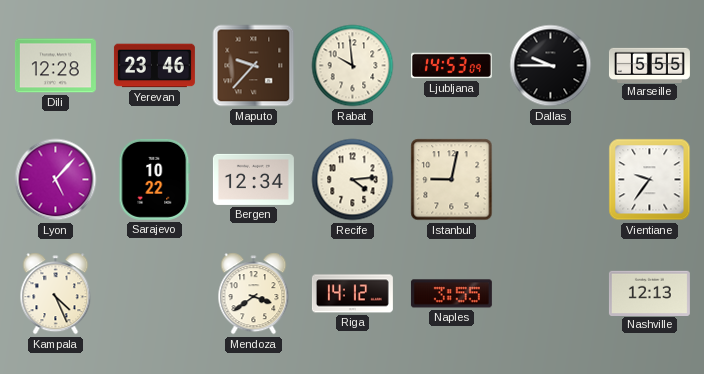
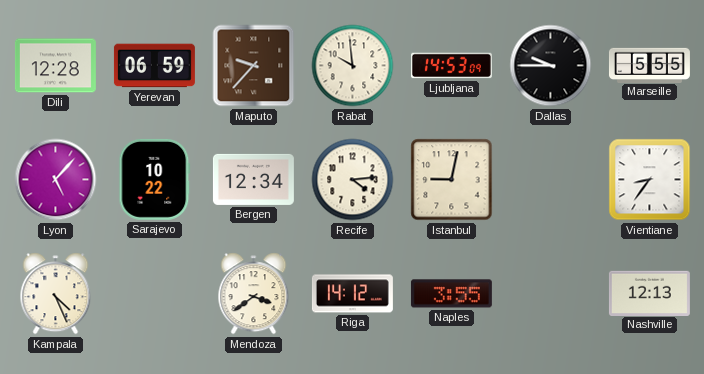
Yerevan: 23:46 -> 06:59 (154, 66)
Vientiane: 9:36 -> 8:36 (650, 180)
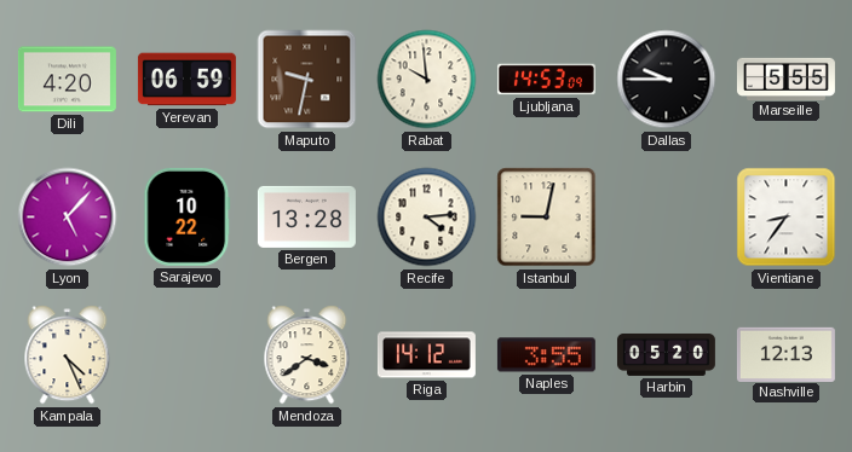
Dili: 12:28 -> 4:20 (67, 80)
Maputo: 9:37 -> 9:32 (307, 80)
Bergen: 12:34 -> 13:28 (306, 216)
Harbin: none -> 05:20 (666, 354)
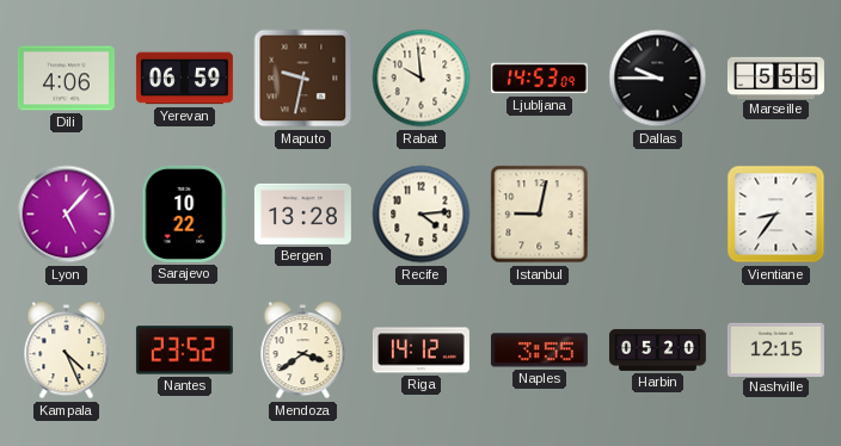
Dili: 4:20 -> 4:06 (66, 79)
Nantes: none -> 23:52 (184, 351)
Nashville: 12:13 -> 12:15 (775, 349)
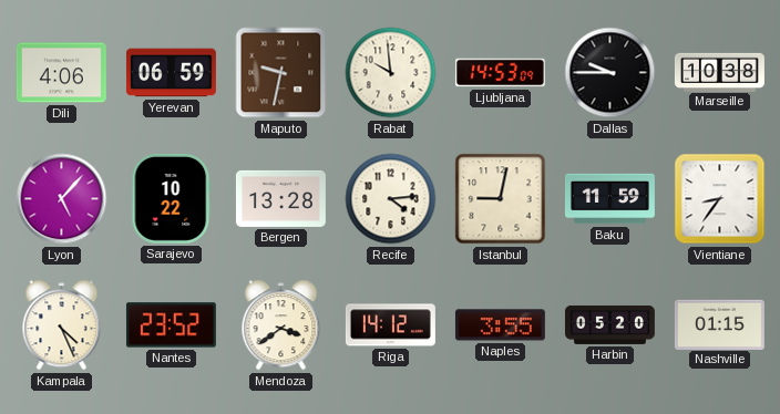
Marseille: 5:55 -> 10:38 (719, 72)
Baku: none -> 11:59 (609, 199)
Nashville: 12:15 -> 01:15 (719, 324)
